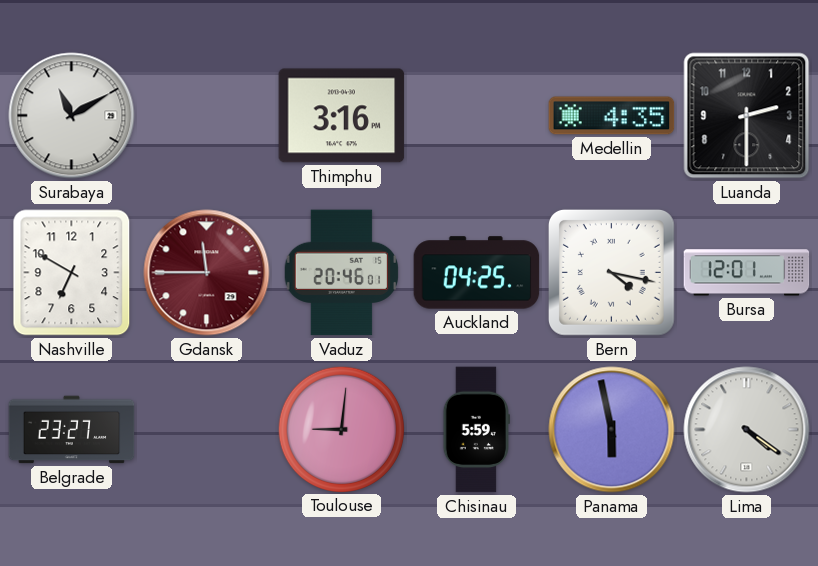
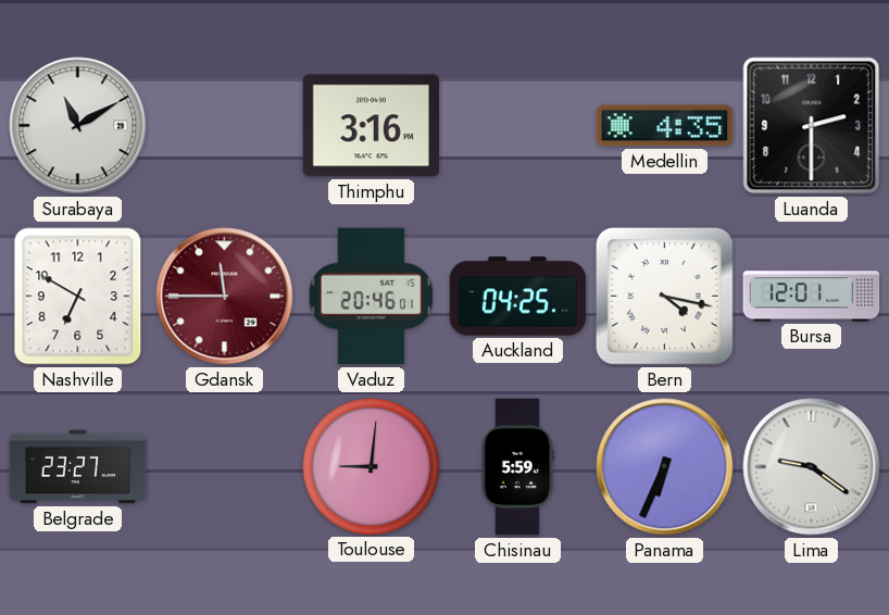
Panama: 5:58 -> 6:34 (665, 467)
Lima: 4:21 -> 9:21 (812, 467)
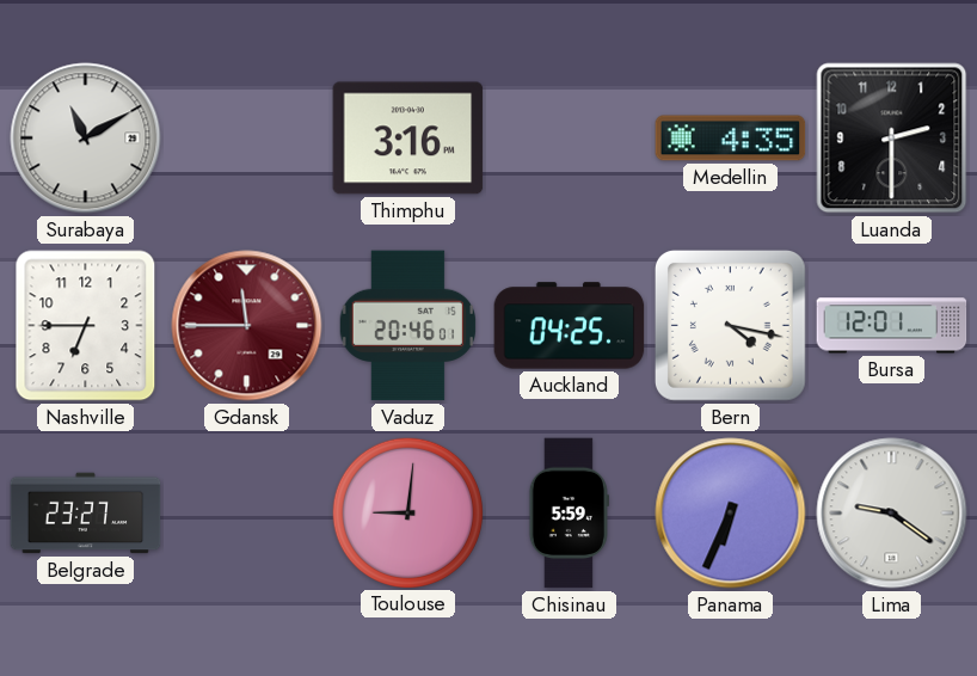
Nashville: 6:50 -> 6:45 (86, 326)
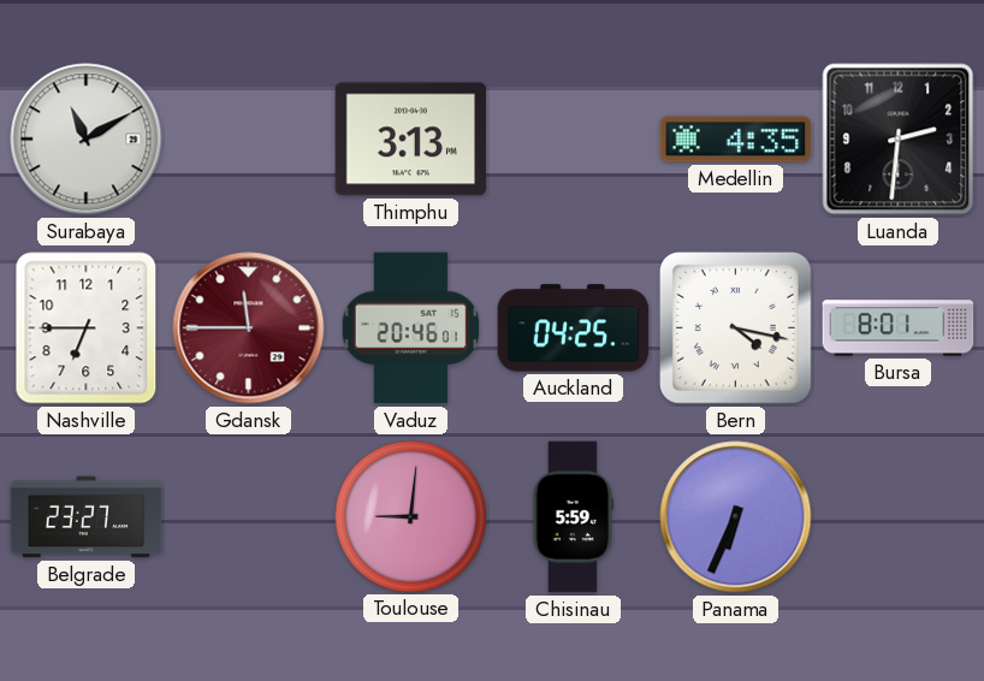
Thimphu: 3:16 -> 3:13 (411, 140)
Luanda: 2:30 -> 2:31 (899, 140)
Bursa: 12:01 -> 8:01 (899, 328)
Lima: 9:21 -> none (892, 514)
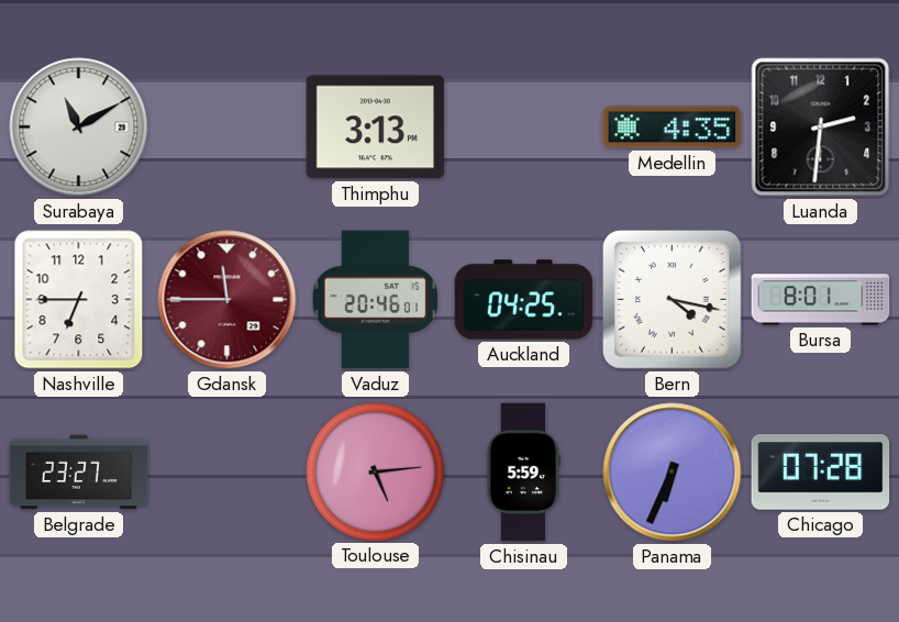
Toulouse: 9:01 -> 5:14 (375, 471)
Chicago: none -> 07:28 (821, 473)
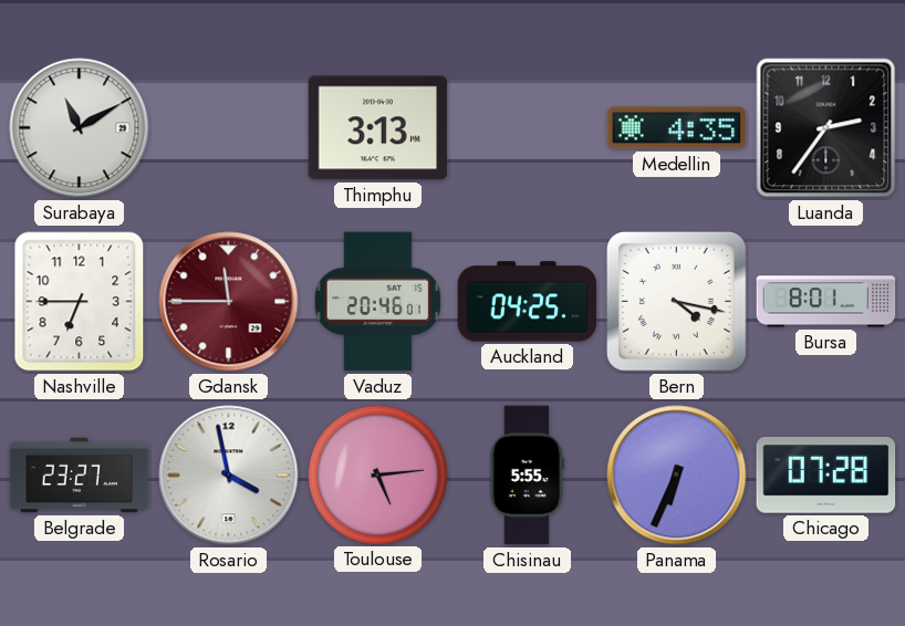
Luanda: 2:31 -> 2:36 (826, 128)
Rosario: none -> 3:58 (229, 476)
Chisinau: 5:59 -> 5:55 (527, 476)
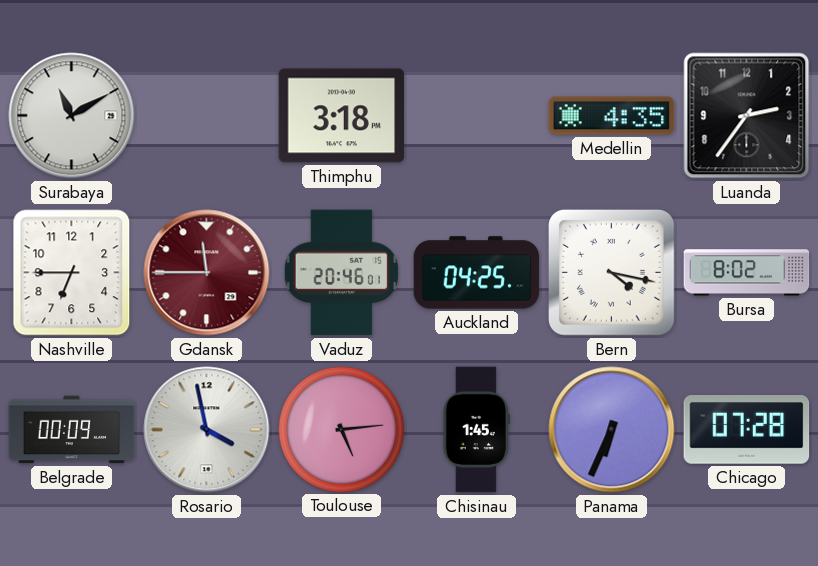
Thimphu: 3:13 -> 3:18 (342, 116)
Bursa: 8:01 -> 8:02 (747, 273)
Belgrade: 23:27 -> 00:09 (72, 430)
Chisinau: 5:55 -> 1:45 (476, 430)
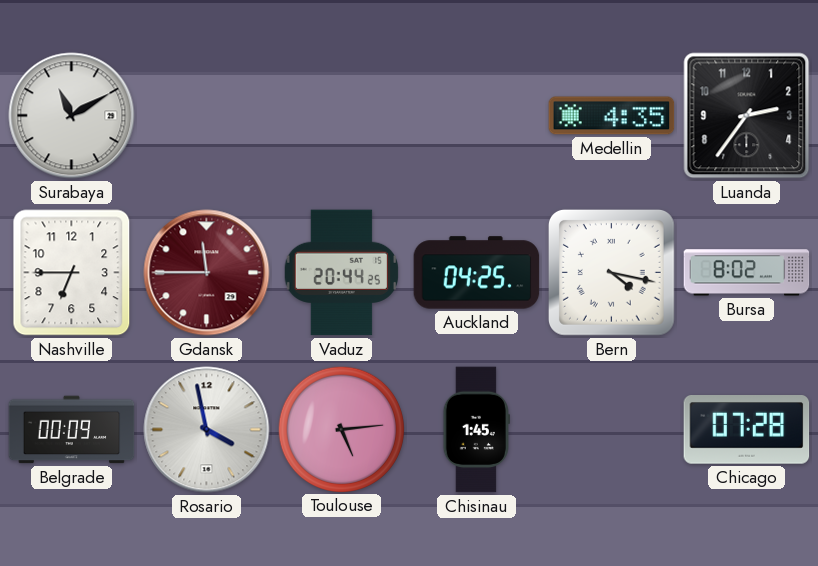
Thimphu: 3:18 -> none (342, 116)
Vaduz: 20:46 -> 20:44 (341, 273)
Panama: 6:34 -> none (612, 430)
